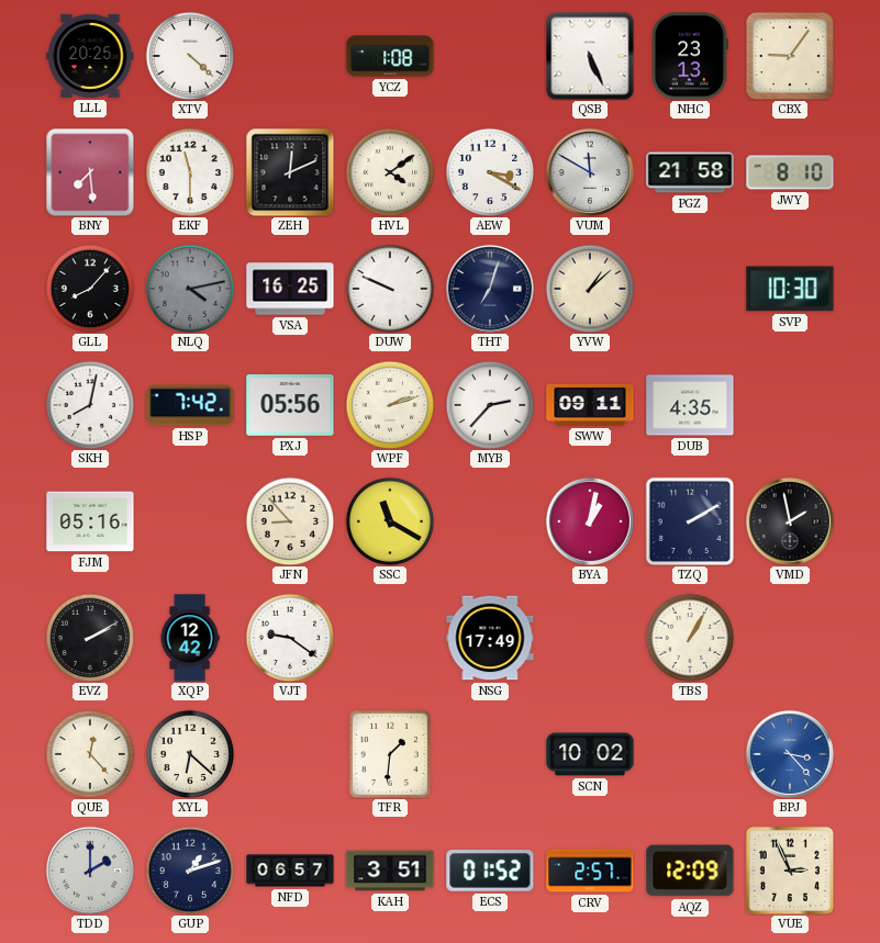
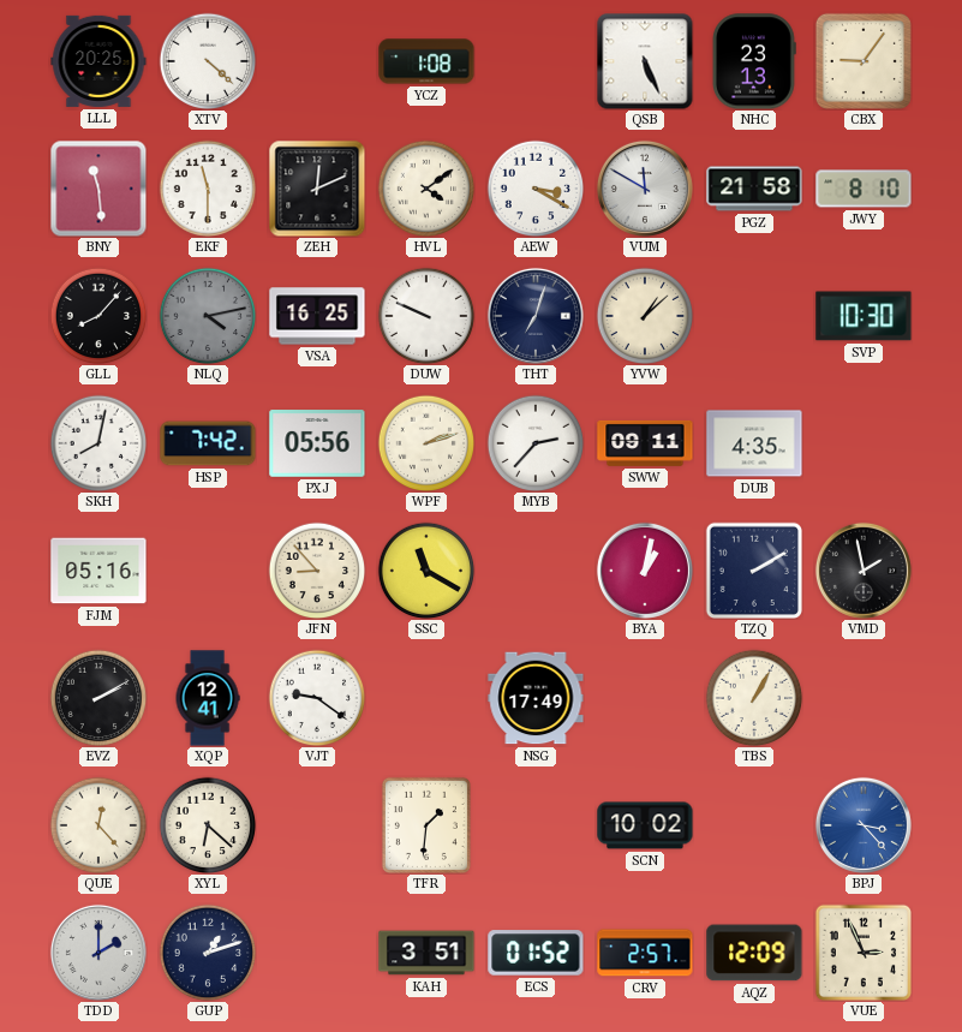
BNY: 7:29 -> 11:29 (98, 189)
XQP: 12:42 -> 12:41 (208, 698)
NFD: 06:57 -> none (290, 871)
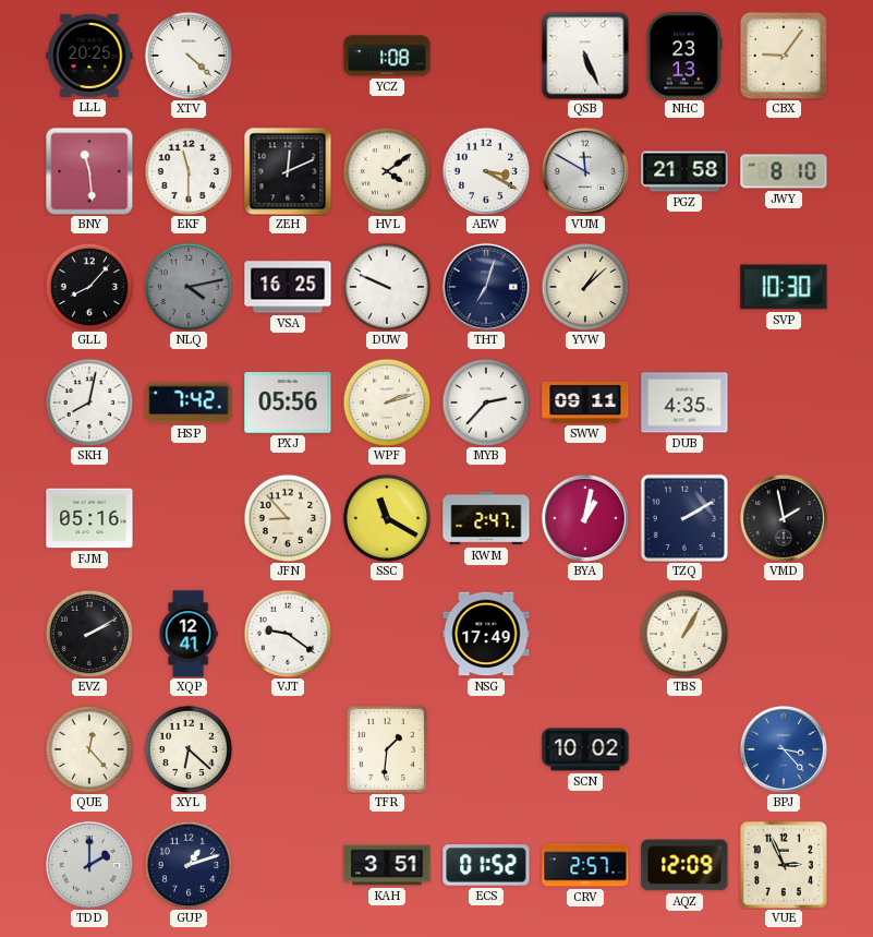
KWM: none -> 2:47 (486, 518)
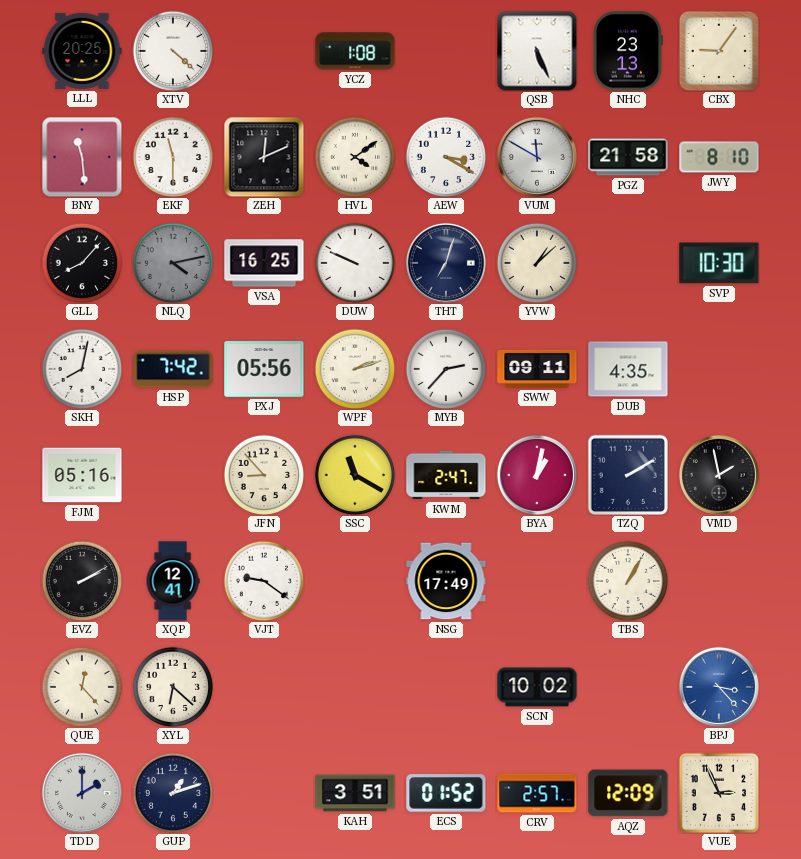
TFR: 1:31 -> none (387, 749)
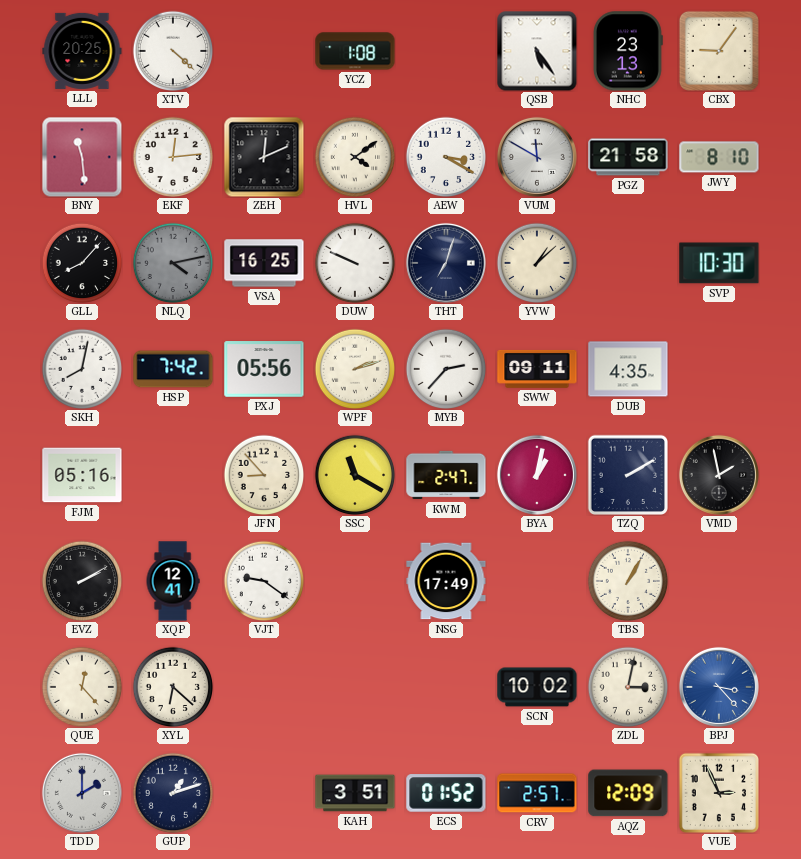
QSB: 5:26 -> 5:24 (537, 51)
EKF: 11:30 -> 12:14 (173, 157)
ZDL: none -> 3:02 (628, 687)
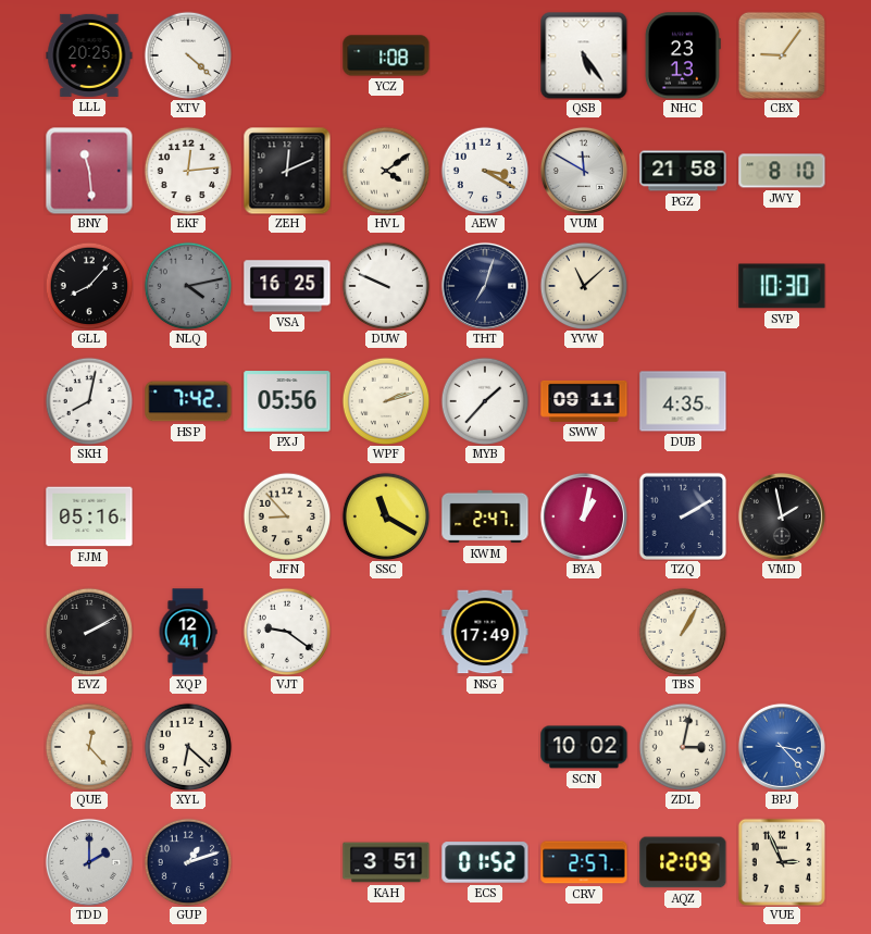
YVW: 1:08 -> 11:08 (584, 286)
MYB: 2:37 -> 1:37 (485, 401)
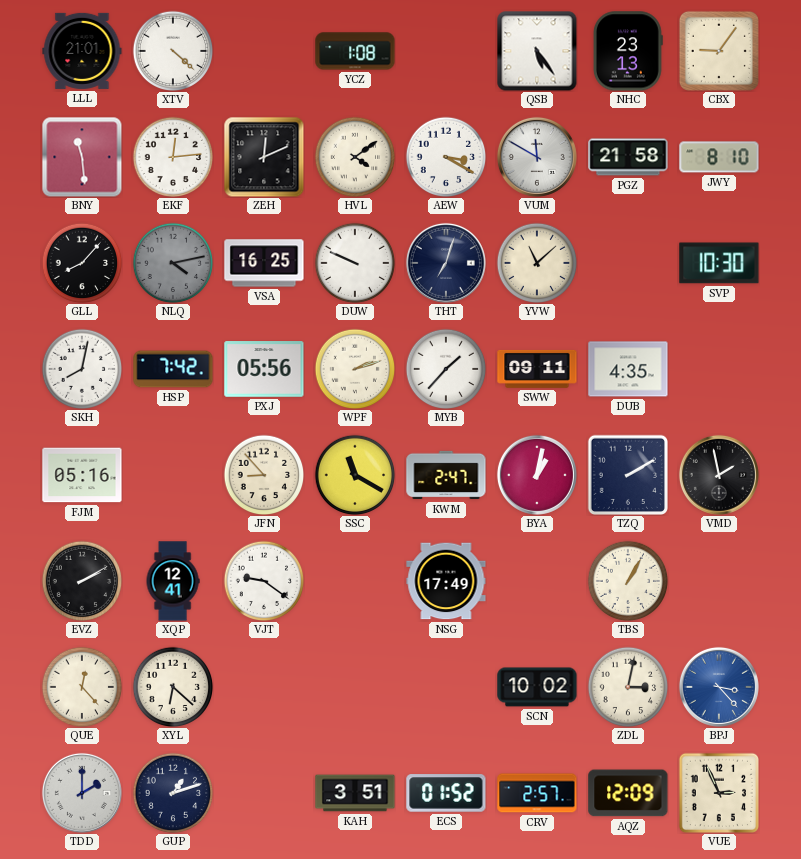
LLL: 20:25 -> 21:01 (82, 51)
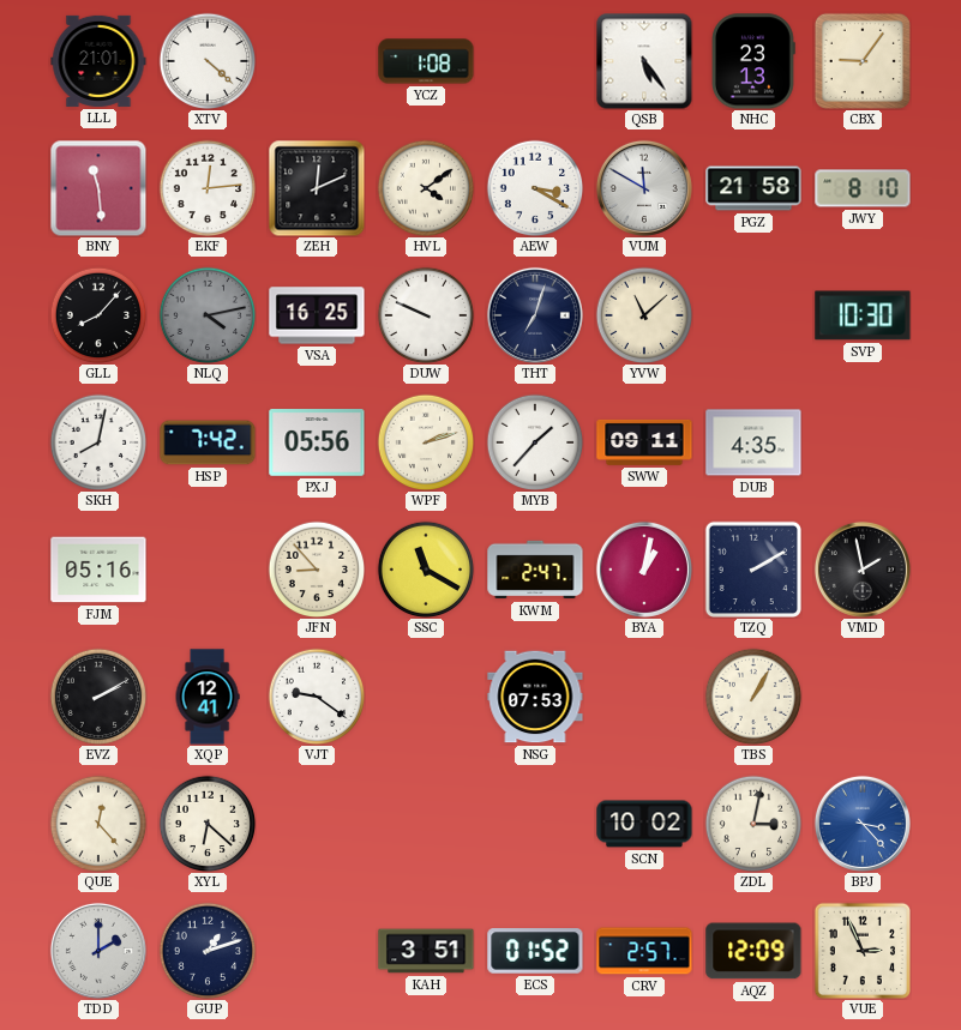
NSG: 17:49 -> 07:53 (535, 697)
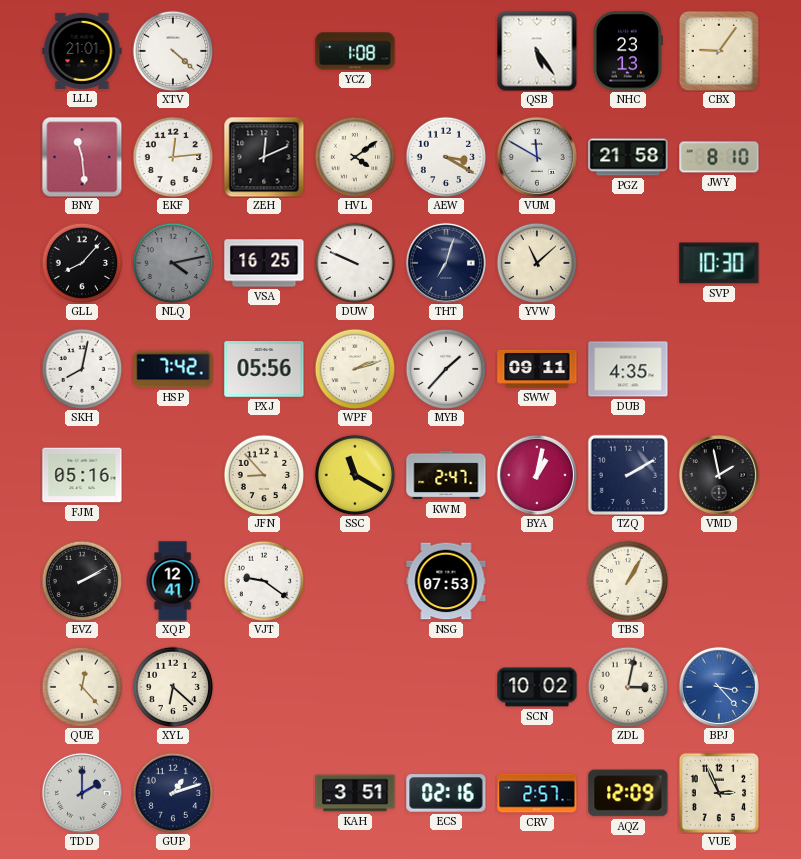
ECS: 01:52 -> 02:16 (446, 793)
